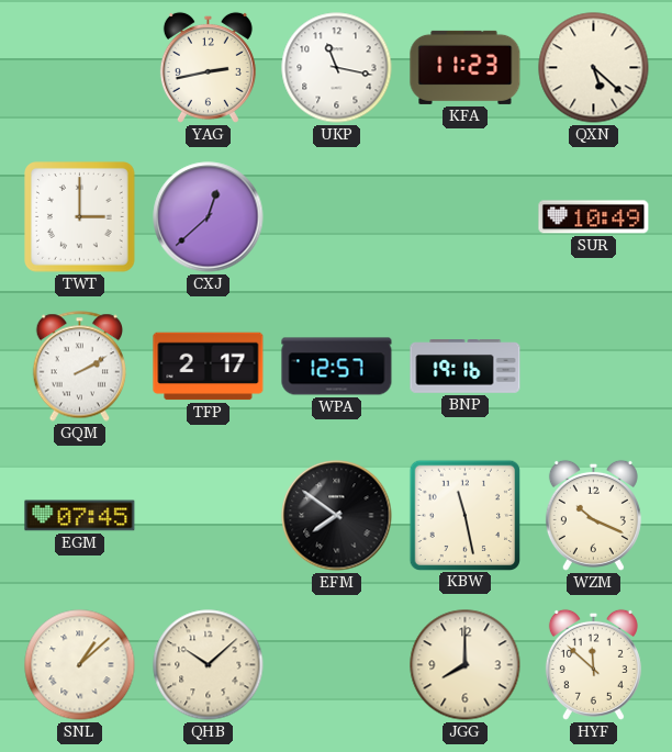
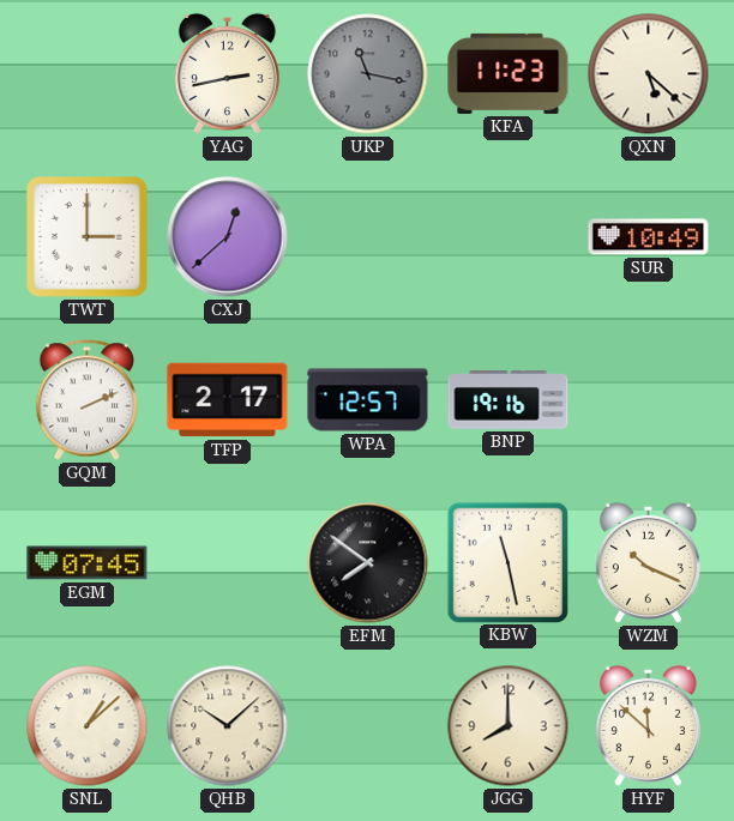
UKP dial: white -> grey (368, 74)
GQM: 2:10 -> 2:11 (86, 400)
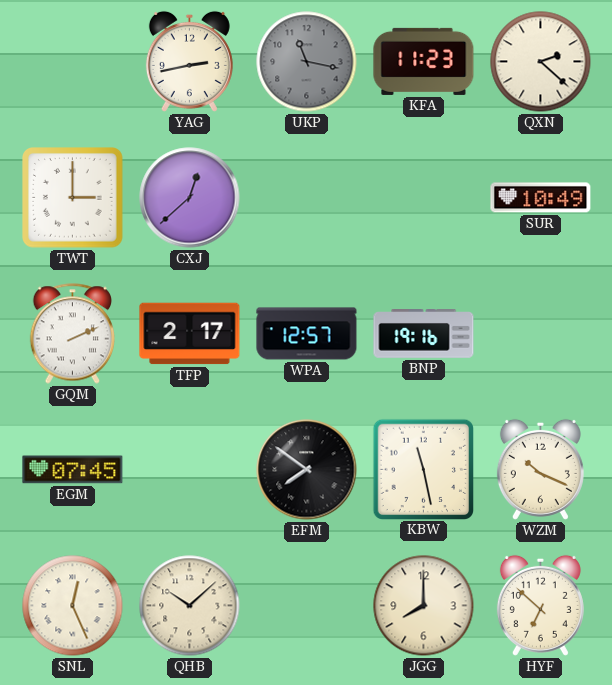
QXN: 5:22 -> 2:22 (541, 62)
SNL: 1:08 -> 12:26 (73, 606)
HYF: 11:52 -> 6:52 (540, 605)
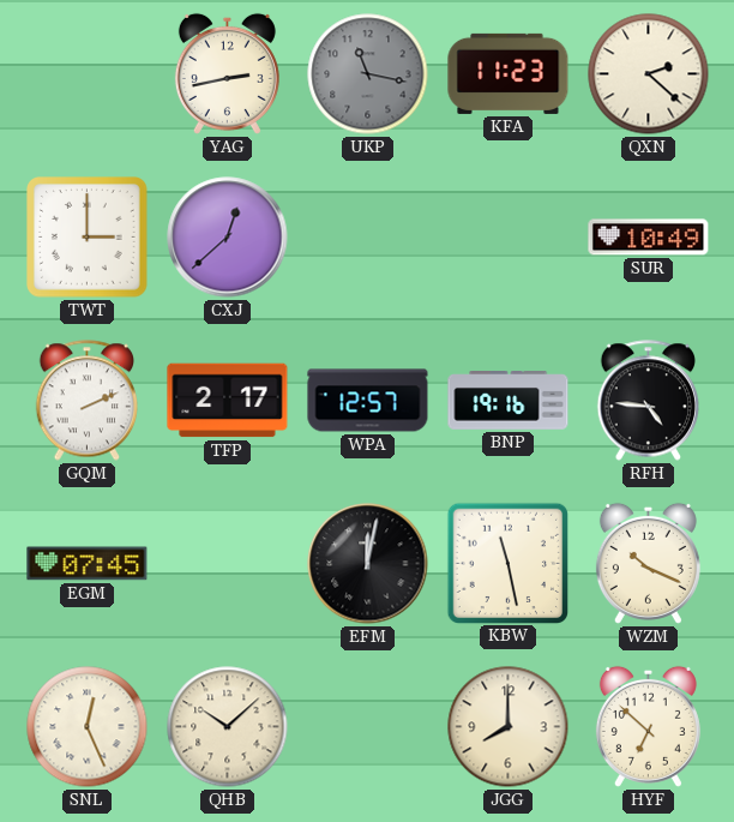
RFH: none -> 4:46 (648, 401)
EFM: 7:51 -> 12:02 (368, 564)
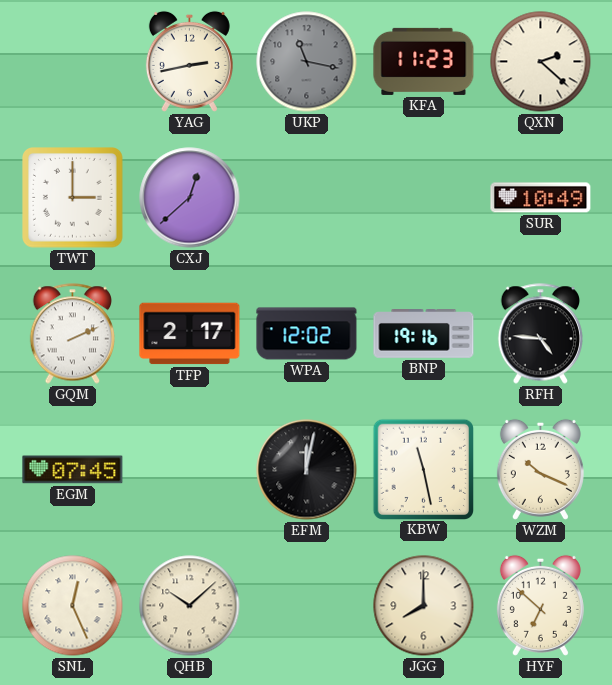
WPA: 12:57 -> 12:02 (307, 334)
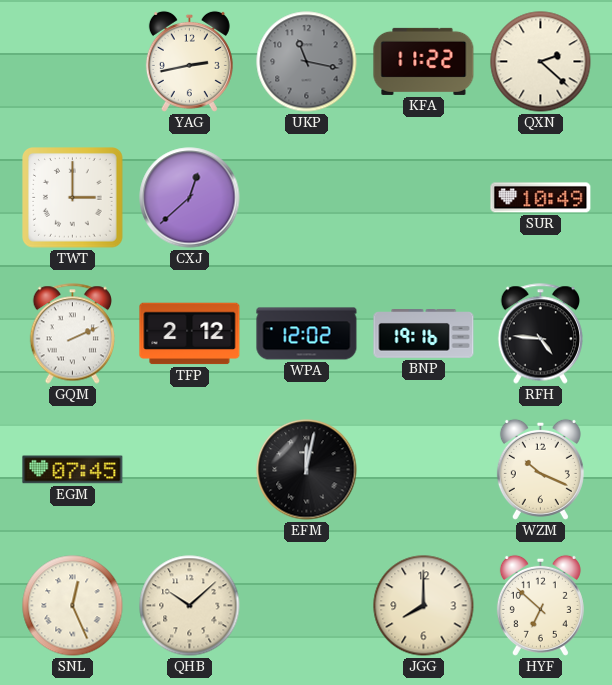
KFA: 11:23 -> 11:22 (424, 61)
TFP: 2:17 -> 2:12 (190, 334)
KBW: 11:28 -> none (423, 469)
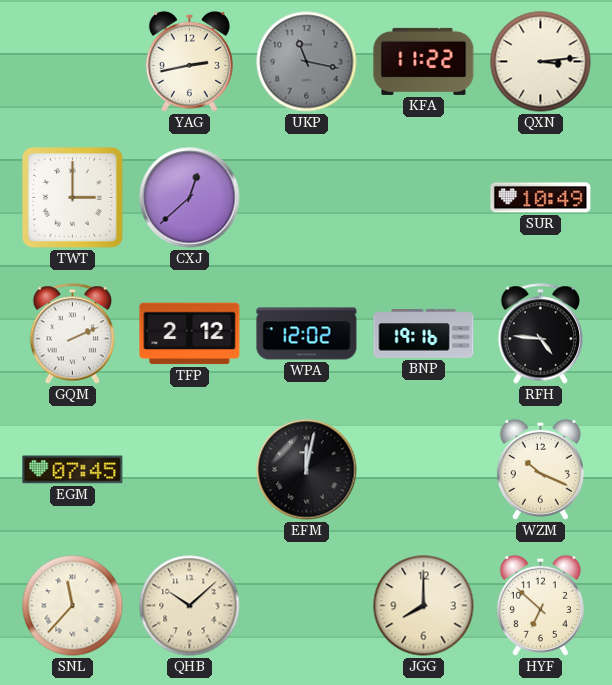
QXN: 2:22 -> 3:14 (541, 62)
SNL: 12:26 -> 11:37 (73, 606)
